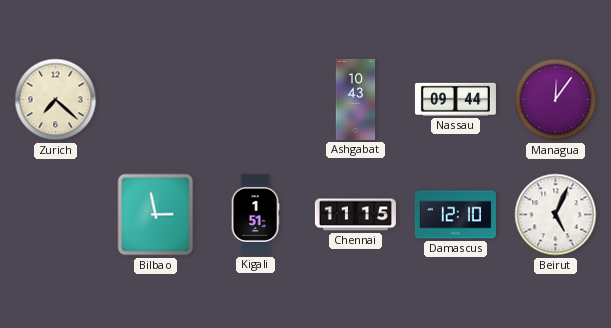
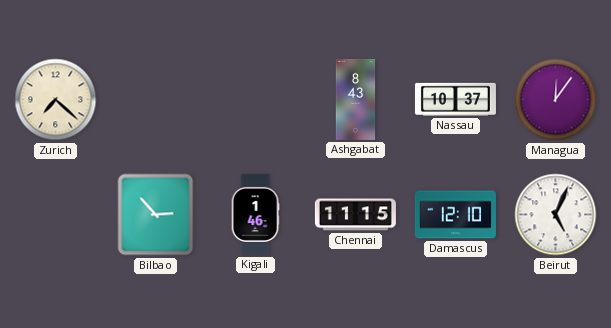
Ashgabat: 10:43 -> 8:43 (356, 99)
Nassau: 09:44 -> 10:37 (455, 99)
Bilbao: 2:58 -> 2:53 (156, 215)
Kigali: 1:51 -> 1:46 (255, 214)
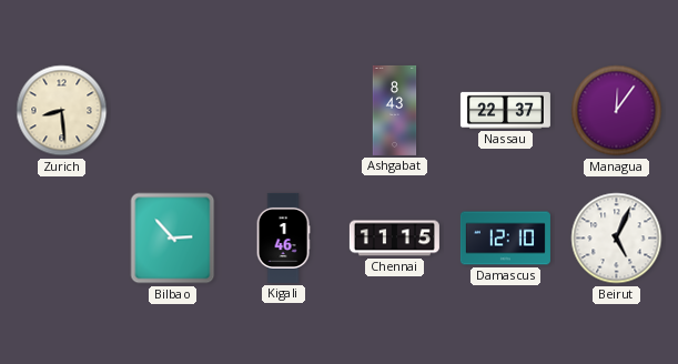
Zurich: 7:22 -> 8:29 (62, 111)
Nassau: 10:37 -> 22:37 (505, 110)
